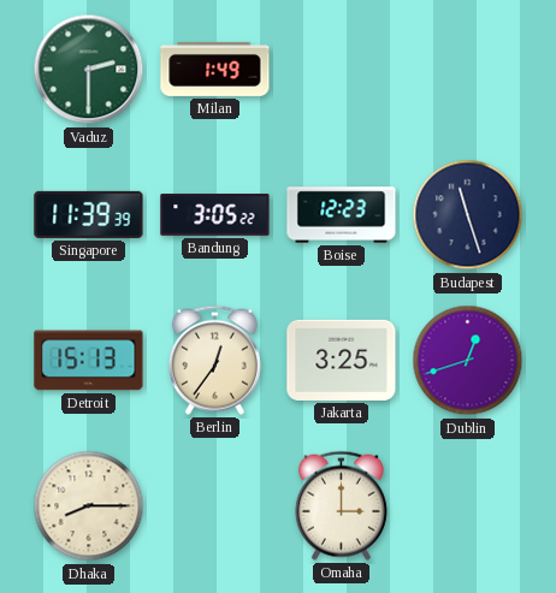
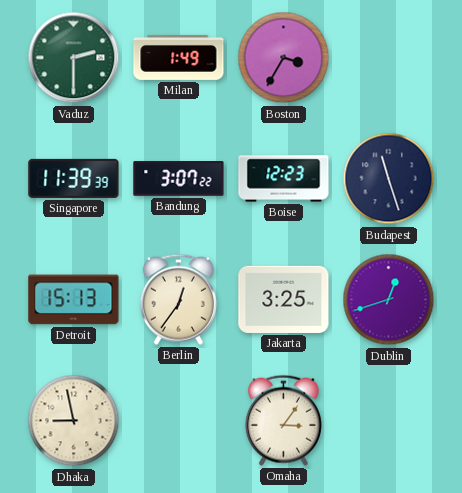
Boston: none -> 3:35 (284, 58)
Bandung: 3:05 -> 3:07 (179, 179)
Dhaka: 8:15 -> 8:58 (74, 421)
Omaha: 3:00 -> 3:06 (283, 420)
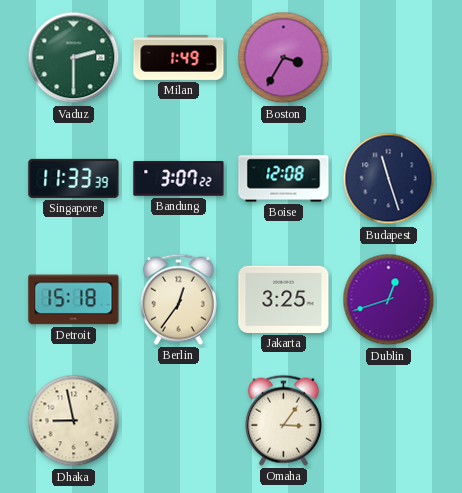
Singapore: 11:39 -> 11:33 (74, 178)
Boise: 12:23 -> 12:08 (284, 179)
Detroit: 15:13 -> 15:18 (74, 300)
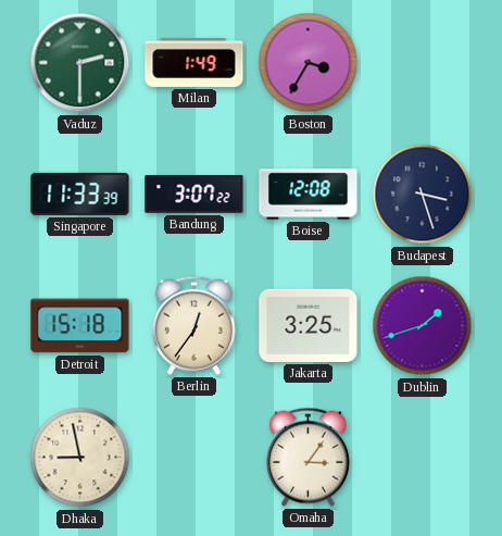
Budapest: 11:27 -> 3:27 (423, 195)
Dublin: 12:42 -> 1:42 (423, 326)
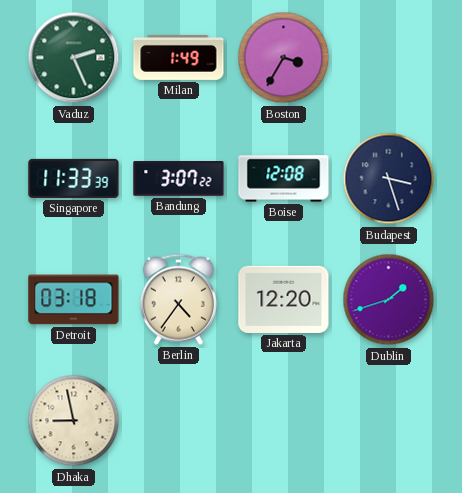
Vaduz: 2:30 -> 2:26 (74, 58)
Detroit: 15:18 -> 03:18 (74, 300)
Berlin: 12:36 -> 4:36 (178, 299)
Jakarta: 3:25 -> 12:20 (284, 299)
Omaha: 3:06 -> none (308, 457)
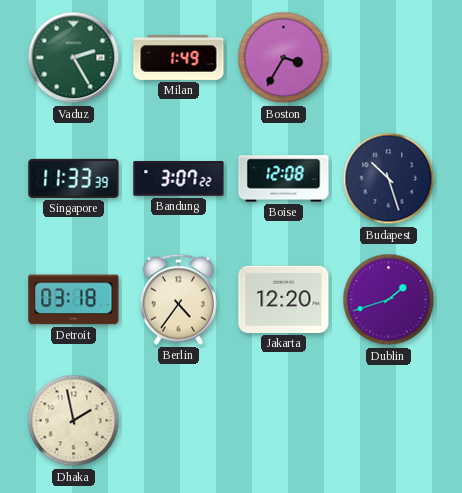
Vaduz: 2:26 -> 2:25 (74, 58)
Budapest: 3:27 -> 10:27 (389, 179)
Dhaka: 8:58 -> 1:58 (74, 421)
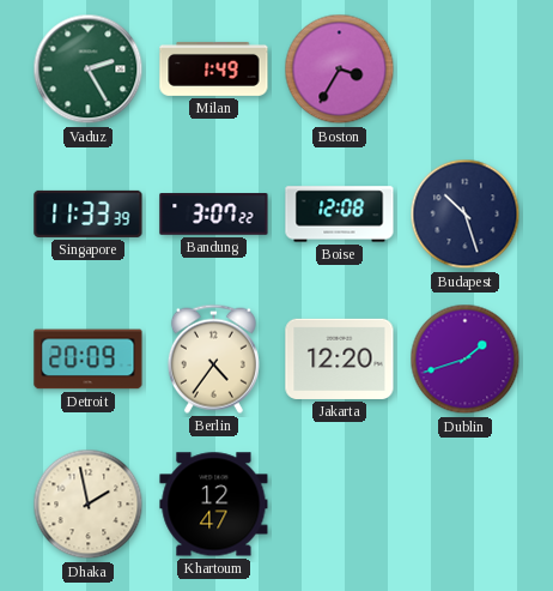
Detroit: 03:18 -> 20:09 (89, 360)
Khartoum: none -> 12:47 (214, 505)
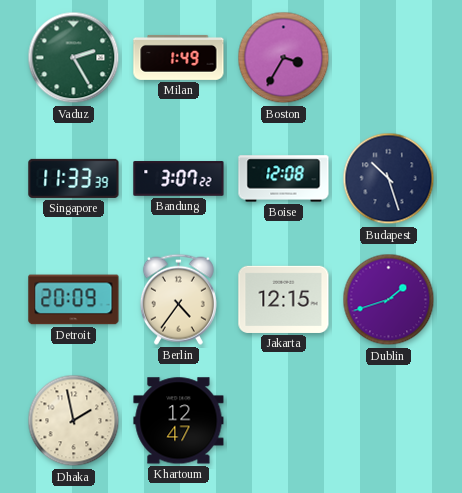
Jakarta: 12:20 -> 12:15 (284, 299)
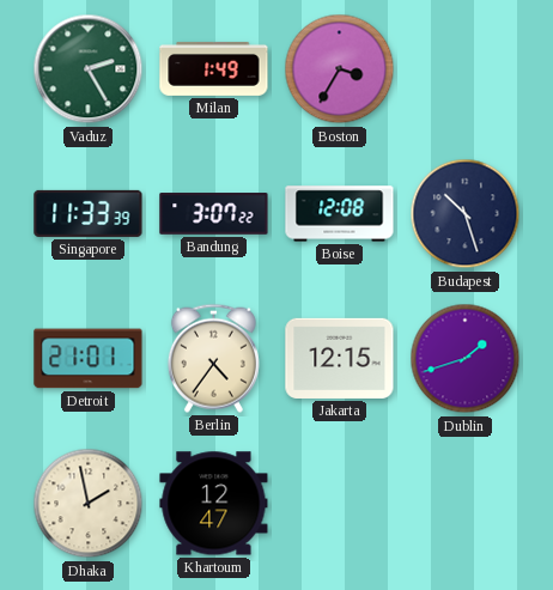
Detroit: 20:09 -> 21:01 (89, 359)
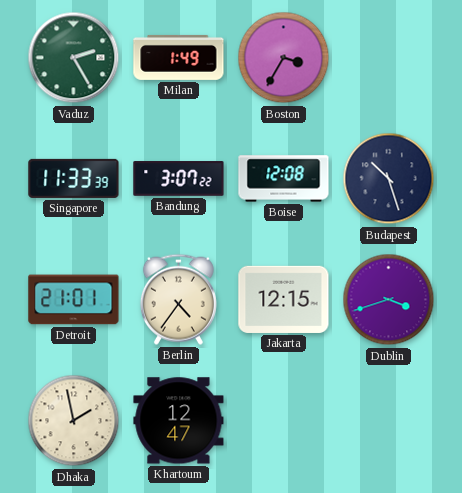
Dublin: 1:42 -> 3:42 (389, 300)
